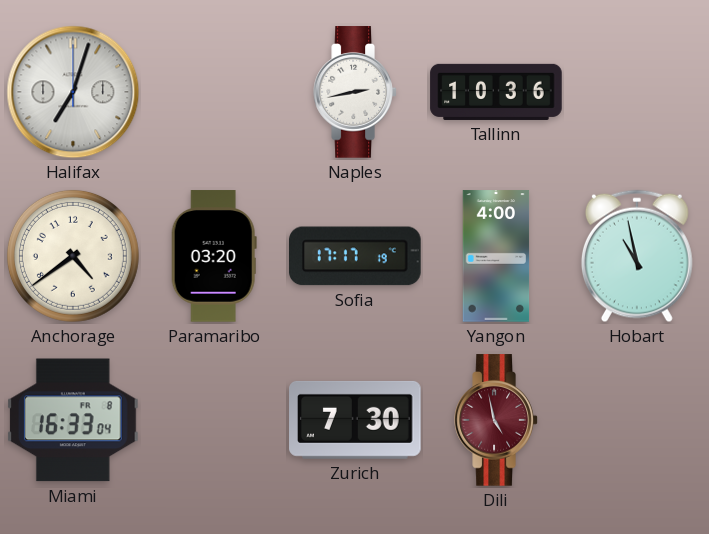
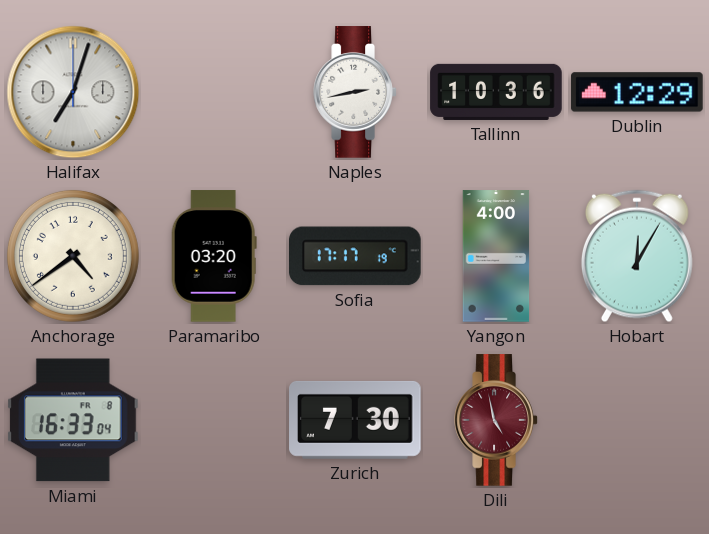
Dublin: none -> 12:29 (637, 92)
Hobart: 10:58 -> 12:05 (637, 256)
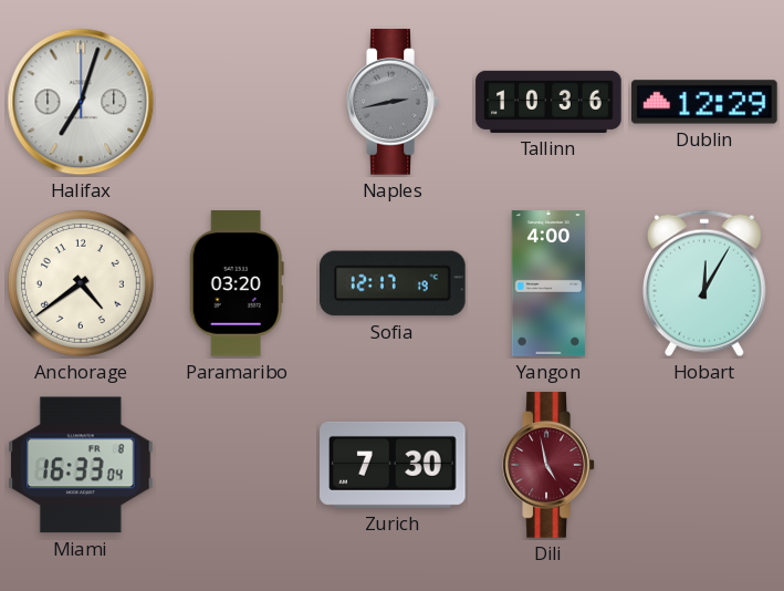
Naples dial: white -> grey (393, 102)
Sofia: 17:17 -> 12:17 (394, 283)
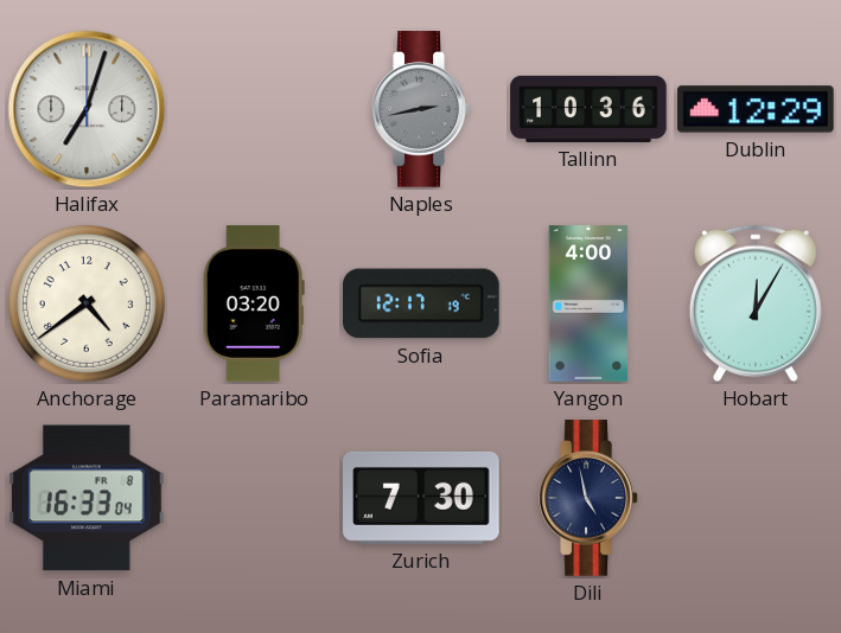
Dili dial: burgundy -> navy (588, 498)
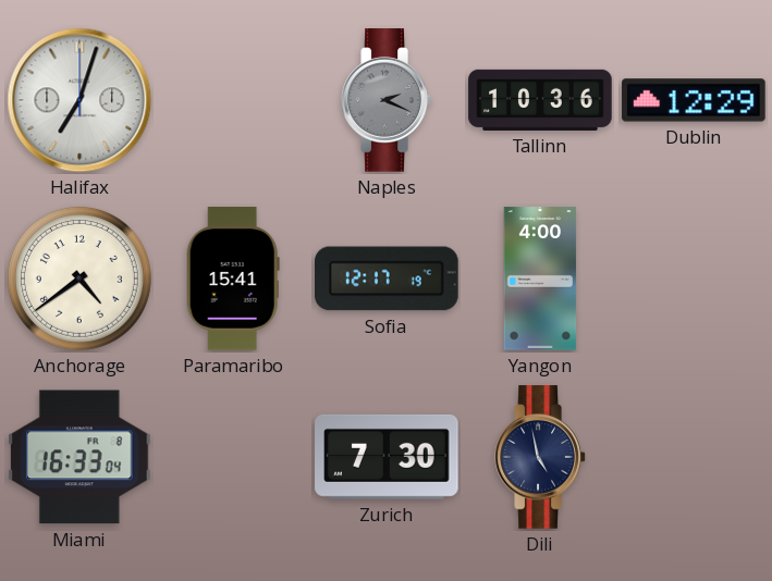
Naples: 2:43 -> 2:19 (387, 100)
Paramaribo: 03:20 -> 15:41 (233, 279)
Hobart: 12:05 -> none (756, 303)
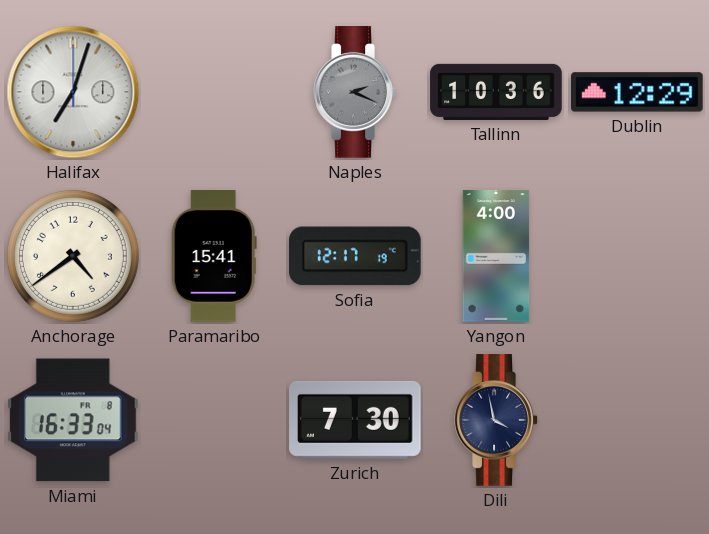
Dili: 4:58 -> 3:58 (496, 420)
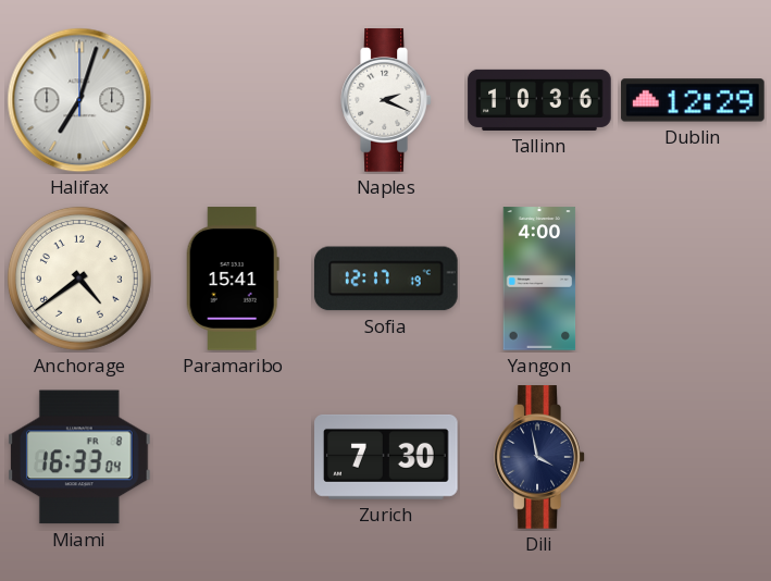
Naples dial: grey -> white (386, 100)
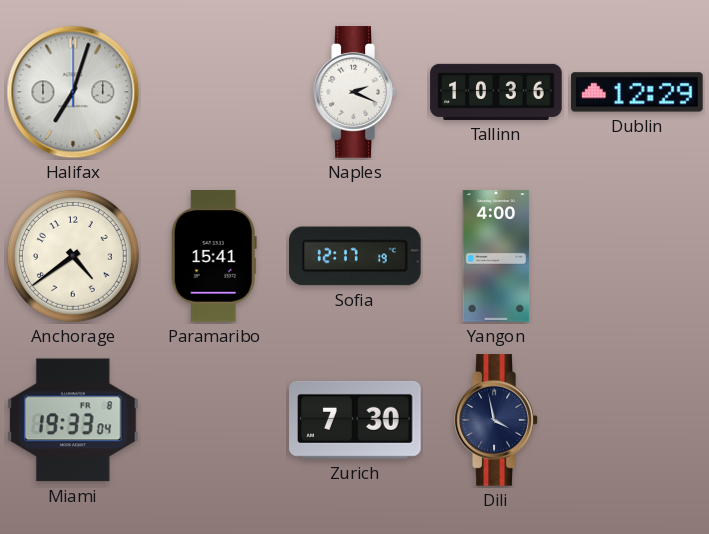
Miami: 16:33 -> 19:33 (74, 420)
